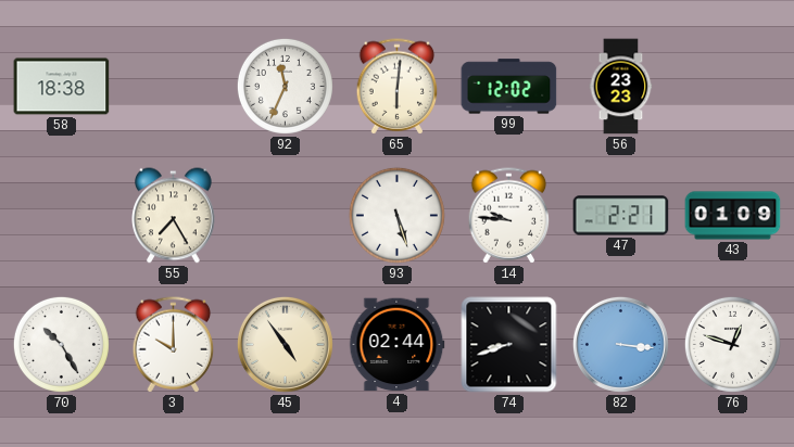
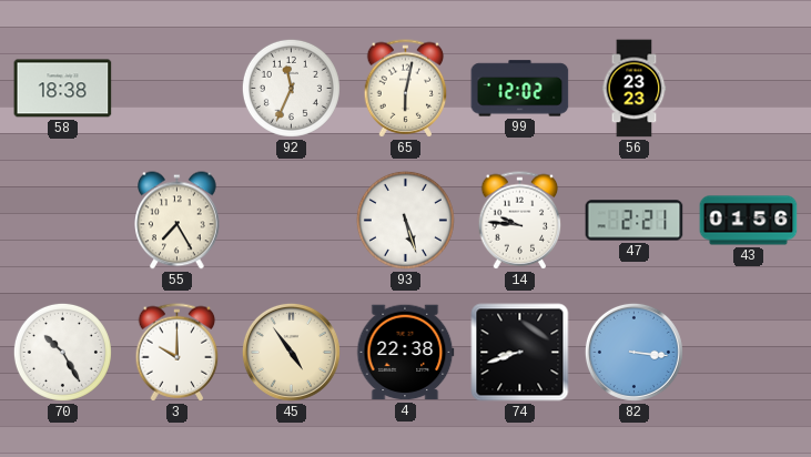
65: 6:01 -> 6:02 (406, 89)
43: 01:09 -> 01:56 (749, 221)
4: 02:44 -> 22:38 (406, 353)
76: 12:48 -> none (732, 344)
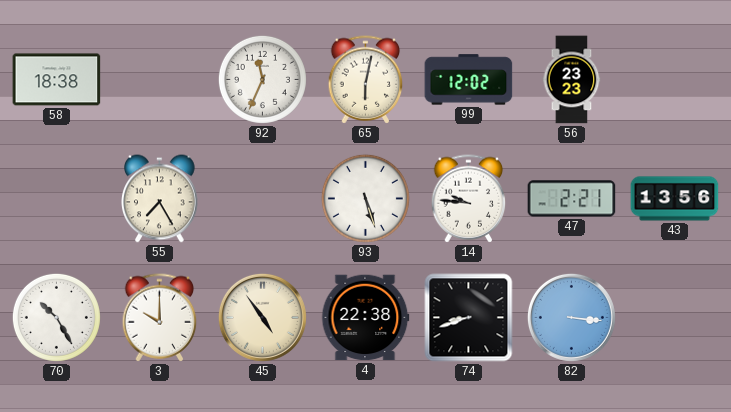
43: 01:56 -> 13:56 (675, 199)
